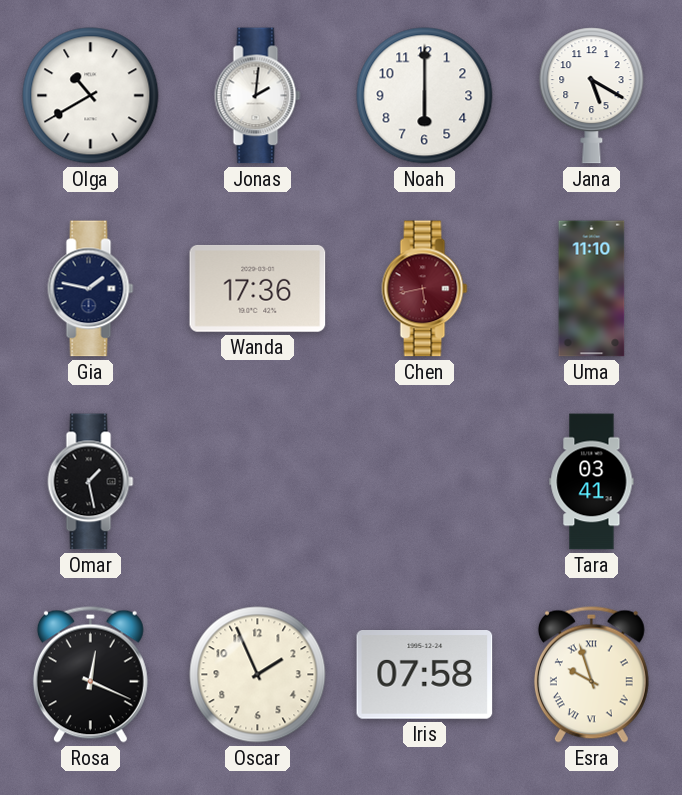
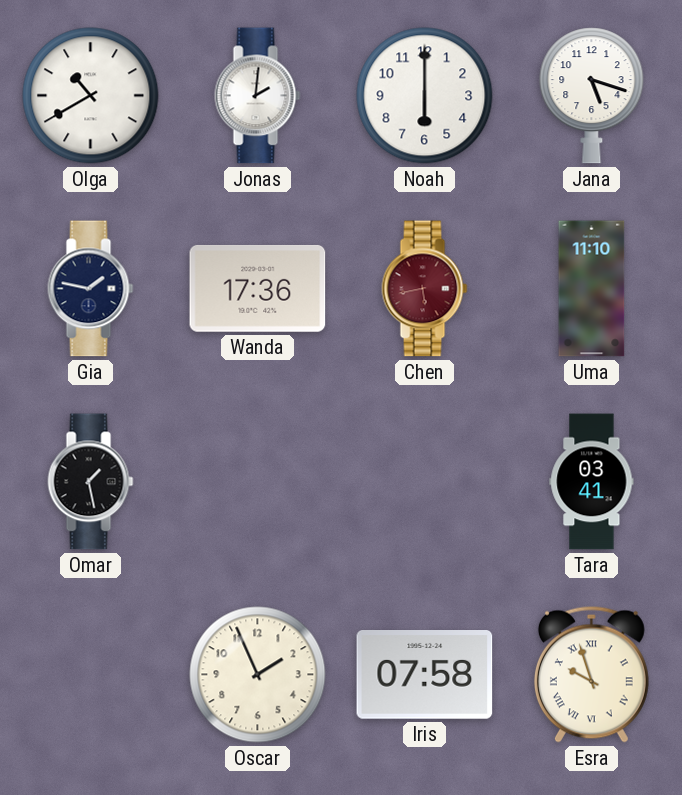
Jana: 5:20 -> 5:18 (592, 96)
Rosa: 12:19 -> none (90, 674)
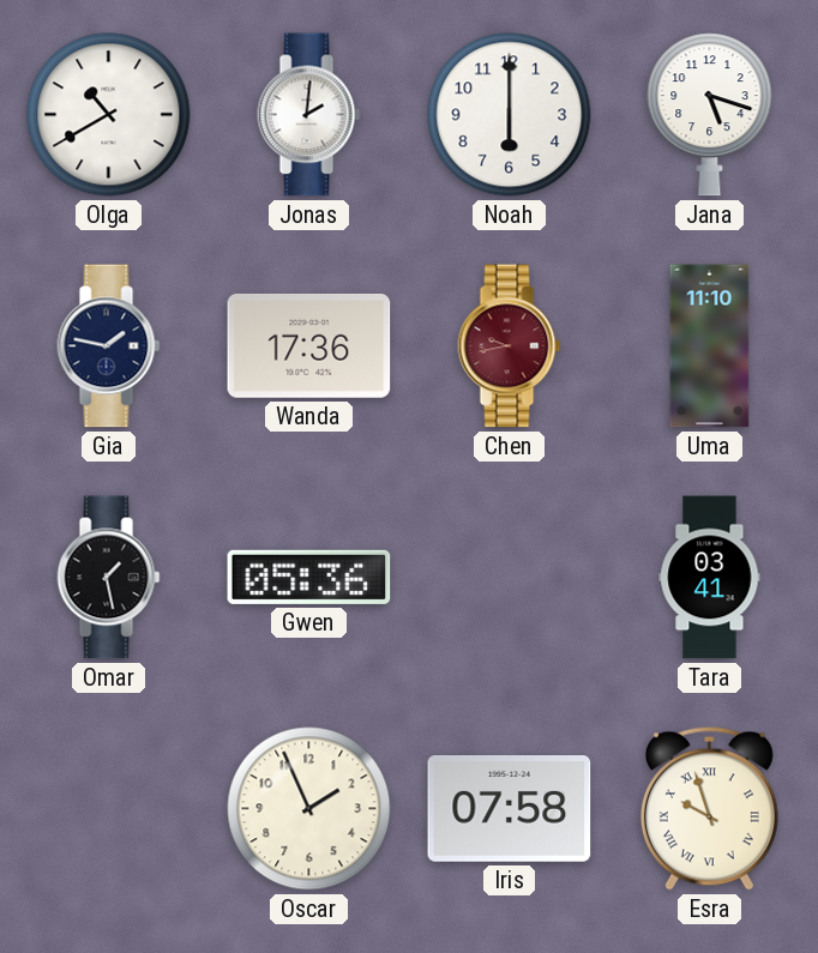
Chen: 5:43 -> 9:43 (510, 346)
Gwen: none -> 05:36 (309, 577)
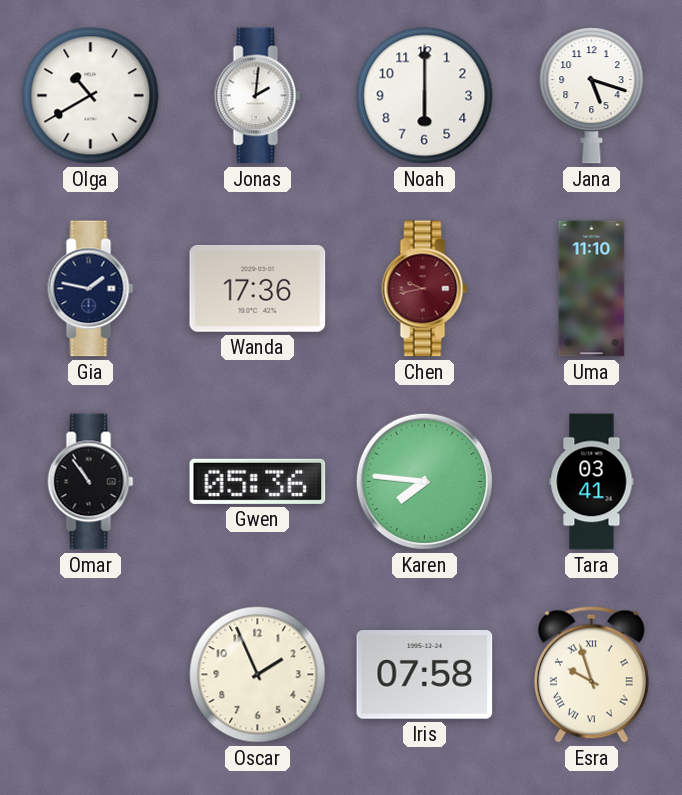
Omar: 1:28 -> 10:54 (91, 482)
Karen: none -> 7:46 (424, 481)
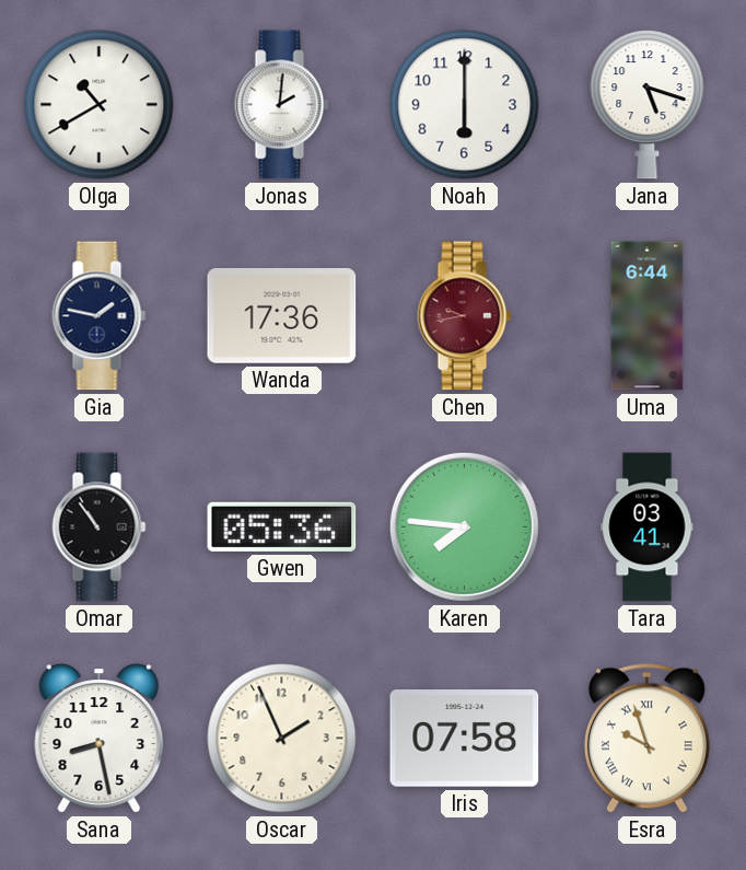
Uma: 11:10 -> 6:44 (648, 316)
Sana: none -> 8:28 (100, 739)
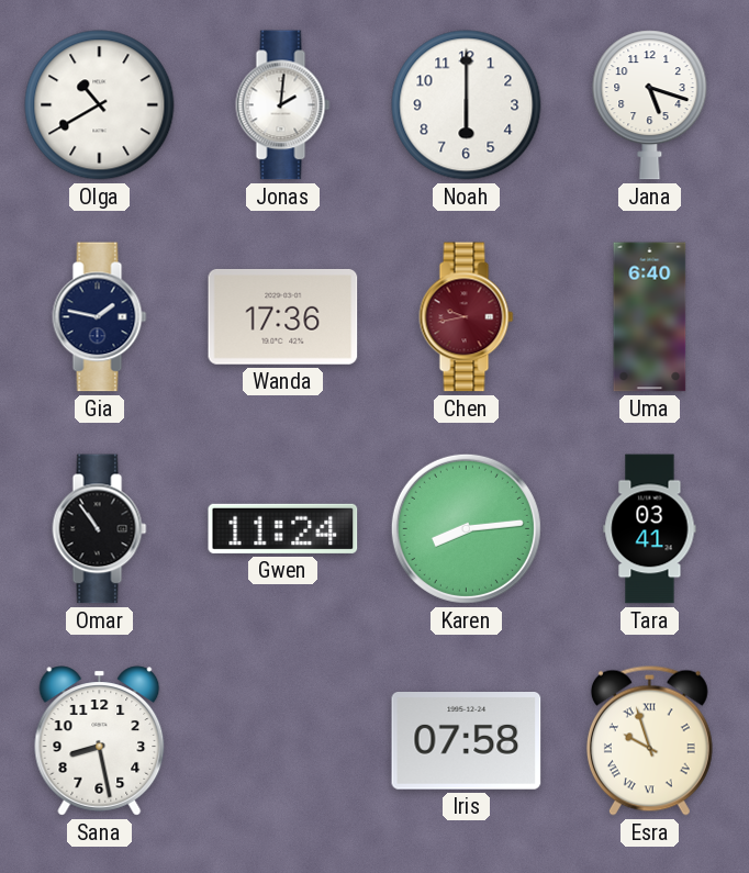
Uma: 6:44 -> 6:40 (650, 317)
Gwen: 05:36 -> 11:24 (283, 528)
Karen: 7:46 -> 8:14 (466, 528)
Oscar: 1:56 -> none (282, 739)
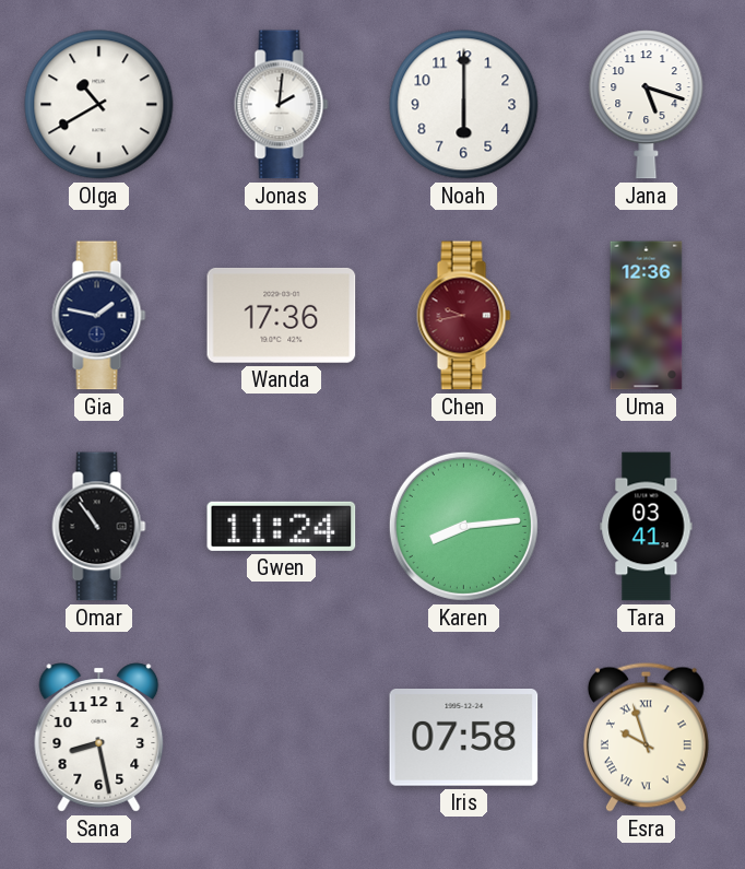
Uma: 6:40 -> 12:36 (647, 316)
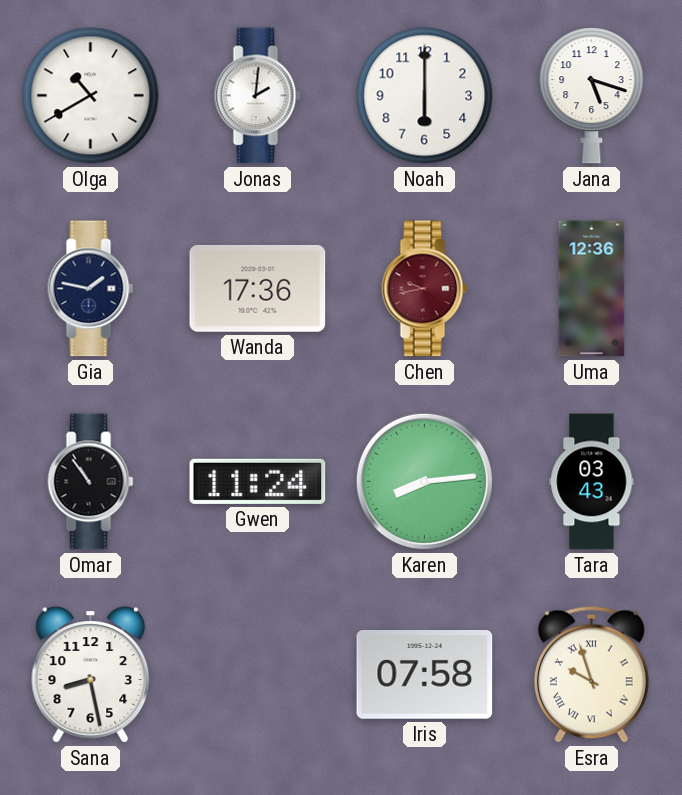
Tara: 03:41 -> 03:43 (592, 482)
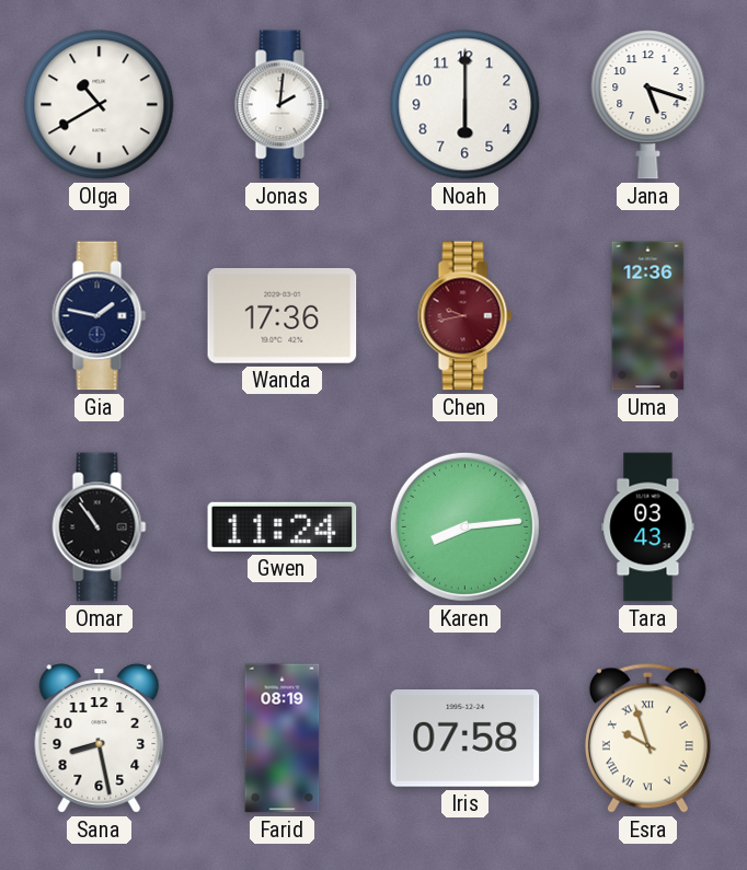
Farid: none -> 08:19 (283, 739)
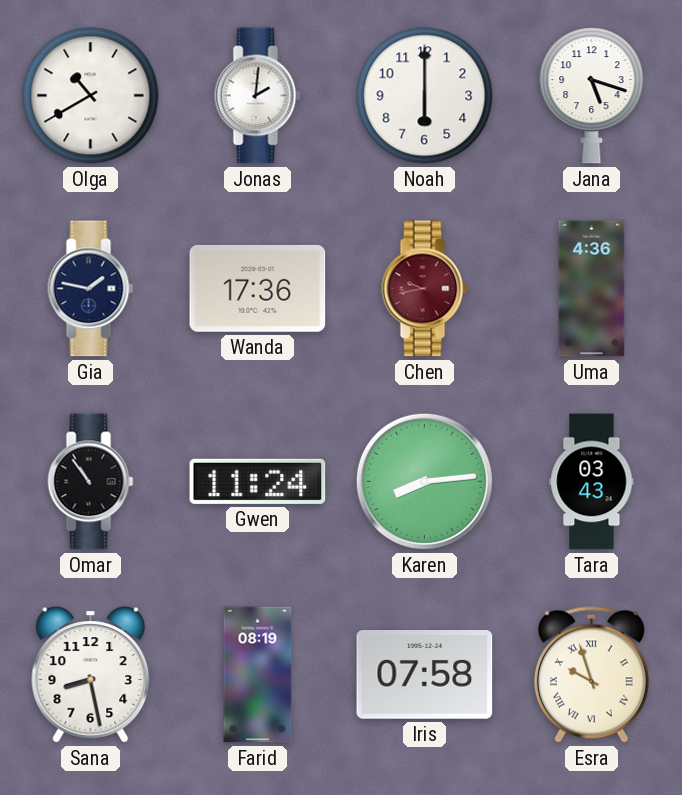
Uma: 12:36 -> 4:36 (592, 289)
